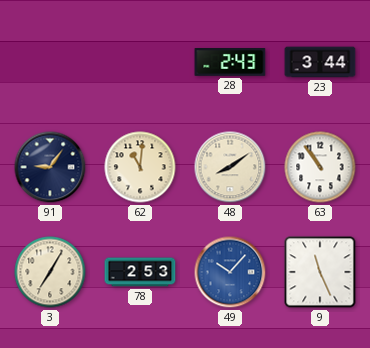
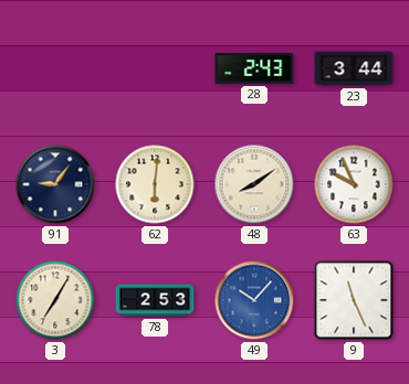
62: 11:01 -> 6:01 (155, 184)
63: 10:54 -> 9:56 (354, 184)
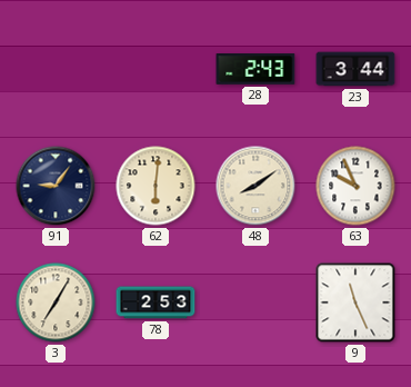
49: 10:07 -> none (254, 300)
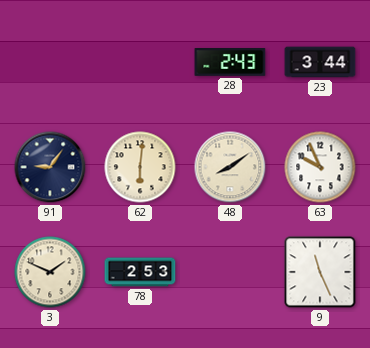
3: 7:05 -> 1:49 (50, 272)
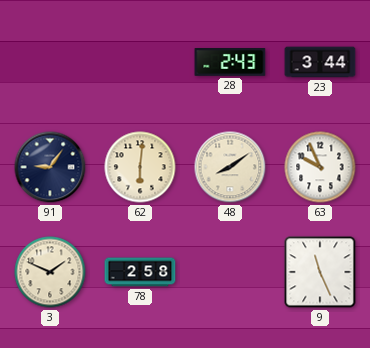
78: 2:53 -> 2:58 (140, 272)
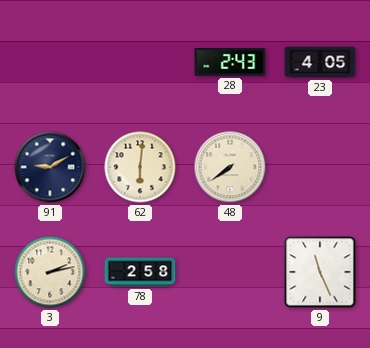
23: 3:44 -> 4:05 (320, 62)
91: 9:06 -> 9:10 (50, 167)
48: 8:09 -> 7:39 (230, 167)
63: 9:56 -> none (320, 167)
3: 1:49 -> 2:13 (50, 272)
